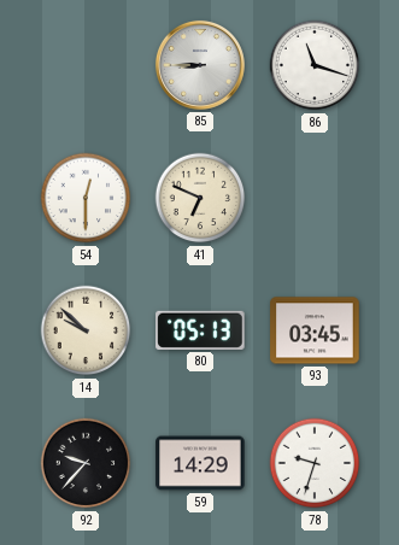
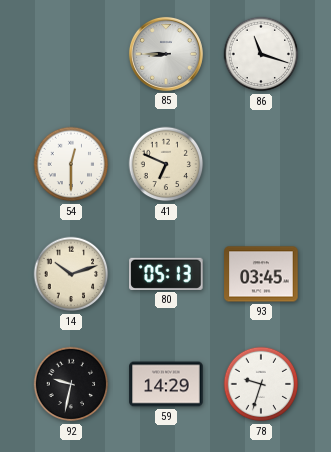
14: 9:52 -> 10:12 (71, 274)
92: 9:37 -> 9:32 (71, 384)
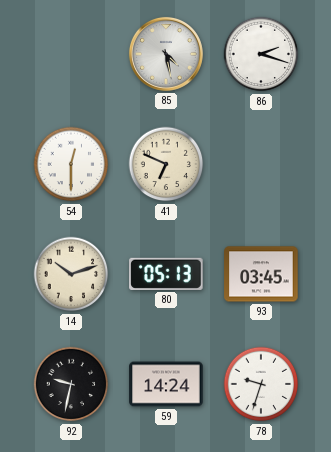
85: 8:45 -> 4:28 (166, 54)
86: 11:18 -> 2:18 (261, 54)
59: 14:29 -> 14:24 (166, 384)
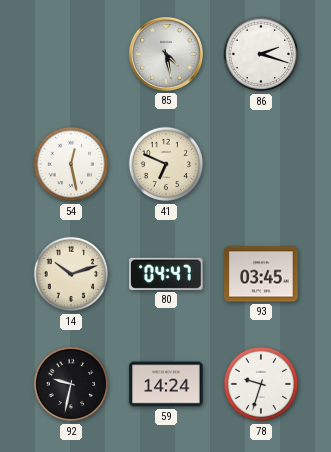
54: 12:30 -> 12:28 (71, 164)
80: 05:13 -> 04:47 (166, 274)
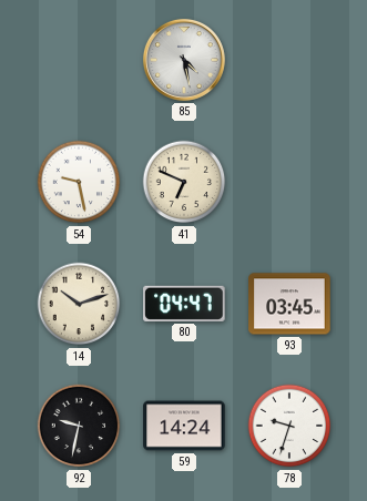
86: 2:18 -> none (261, 54)
54: 12:28 -> 9:28 (79, 182)
